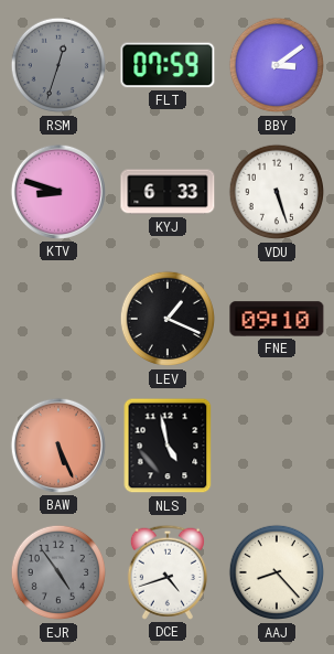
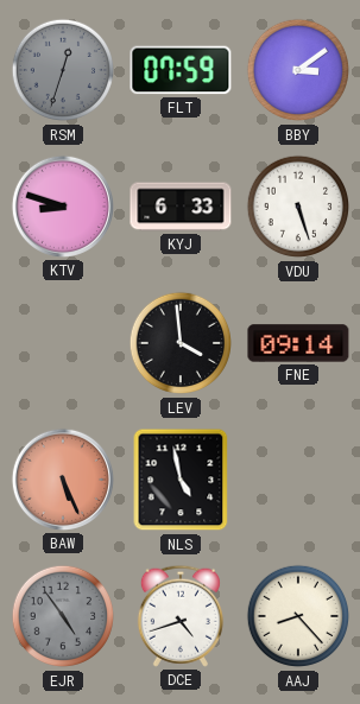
LEV: 1:19 -> 3:59 (181, 343)
FNE: 09:10 -> 09:14 (298, 343)
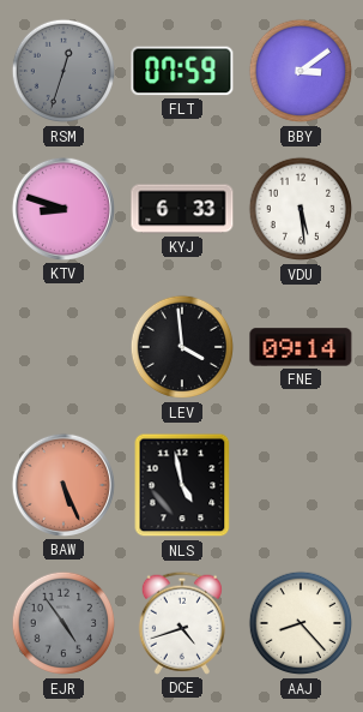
VDU: 5:27 -> 5:29 (301, 209)
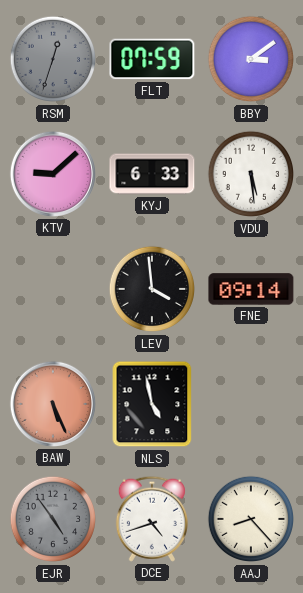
KTV: 8:48 -> 9:08 (53, 174)
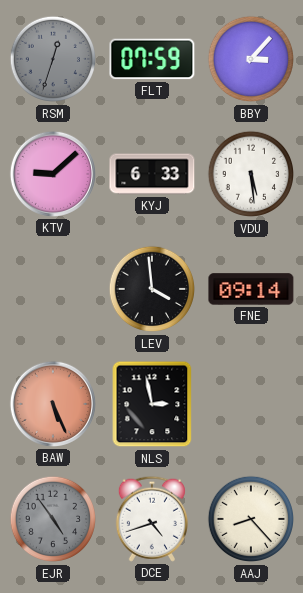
BBY: 3:09 -> 3:07 (251, 59)
NLS: 4:58 -> 2:58 (152, 404)
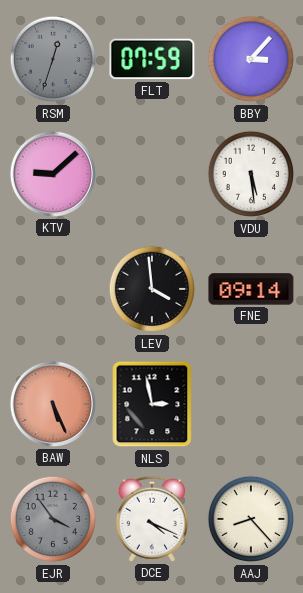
KYJ: 6:33 -> none (152, 174)
EJR: 4:54 -> 3:54 (53, 519)
DCE: 4:42 -> 4:19 (152, 519)
